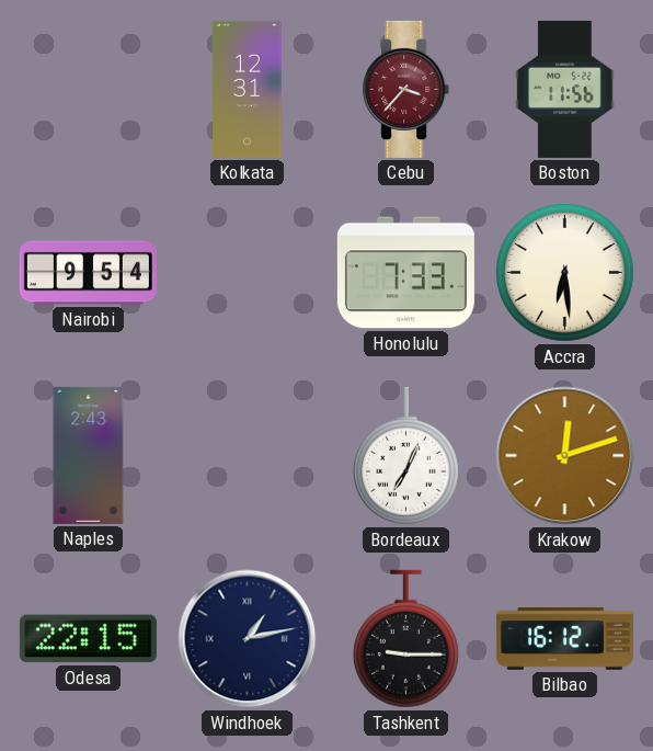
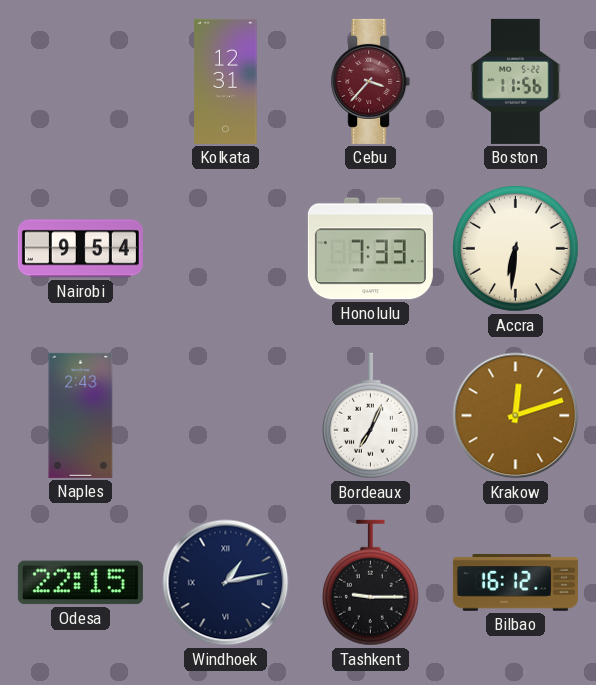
Accra: 6:29 -> 6:31 (515, 248)
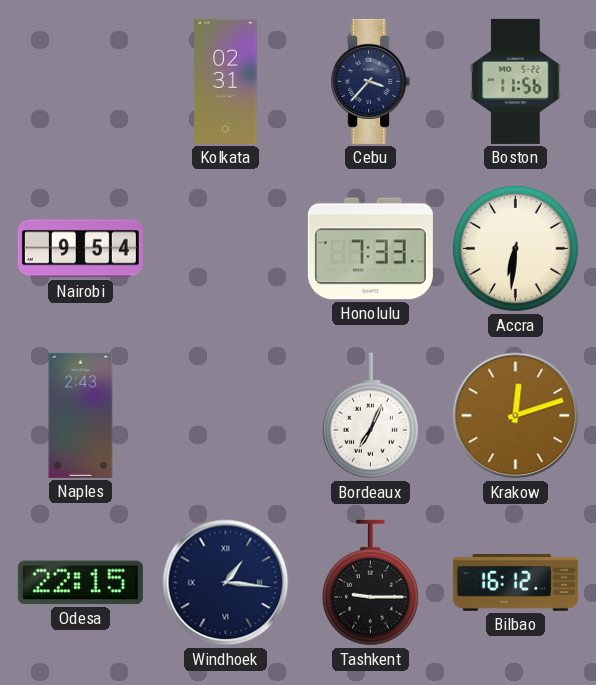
Kolkata: 12:31 -> 02:31 (226, 81)
Cebu dial: burgundy -> navy (371, 81)
Windhoek: 1:13 -> 1:16 (226, 583)
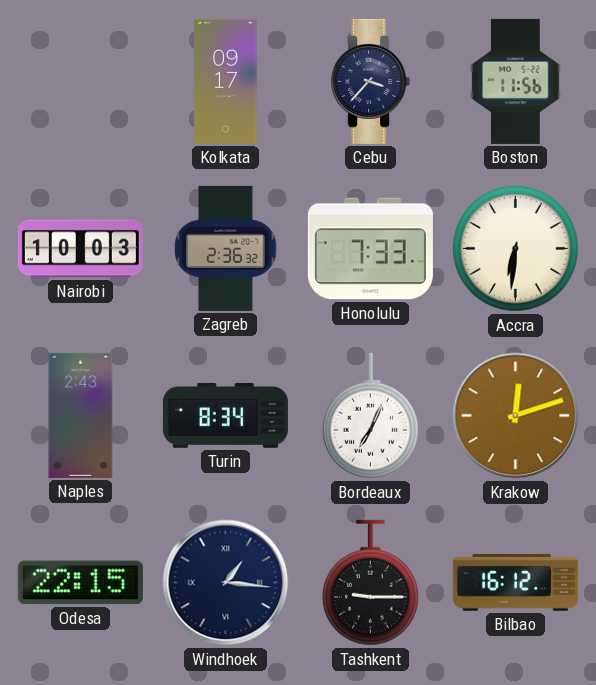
Kolkata: 02:31 -> 09:17 (226, 81)
Nairobi: 9:54 -> 10:03 (80, 249)
Zagreb: none -> 2:36 (226, 248)
Turin: none -> 8:34 (225, 415)
